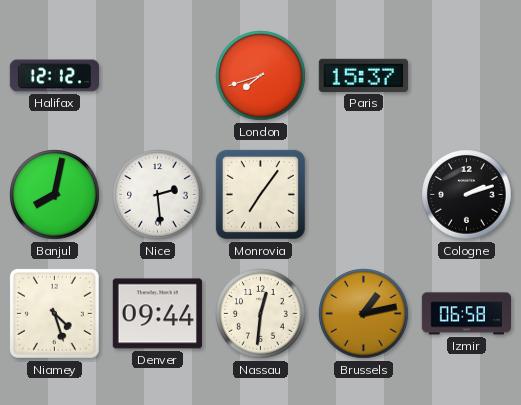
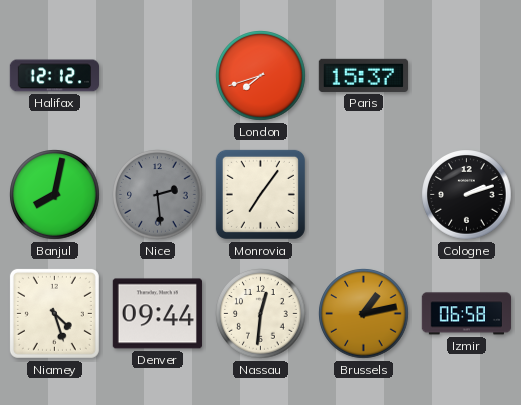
Nice dial: white -> grey (158, 195)
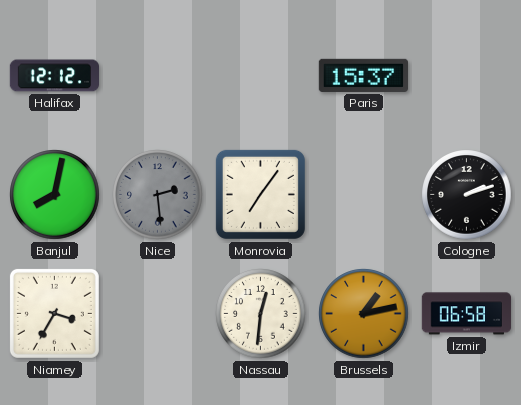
London: 7:42 -> none (261, 76)
Niamey: 4:27 -> 3:35 (54, 313)
Denver: 09:44 -> none (157, 314)
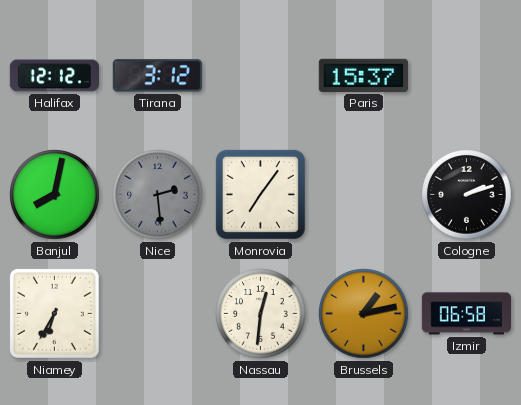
Tirana: none -> 3:12 (157, 76)
Niamey: 3:35 -> 6:35 (54, 313)
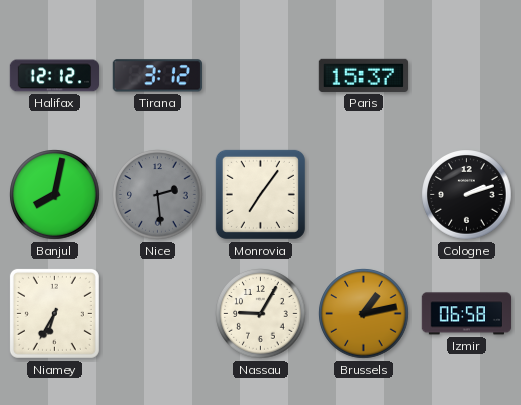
Nassau: 12:31 -> 9:05 (261, 314)
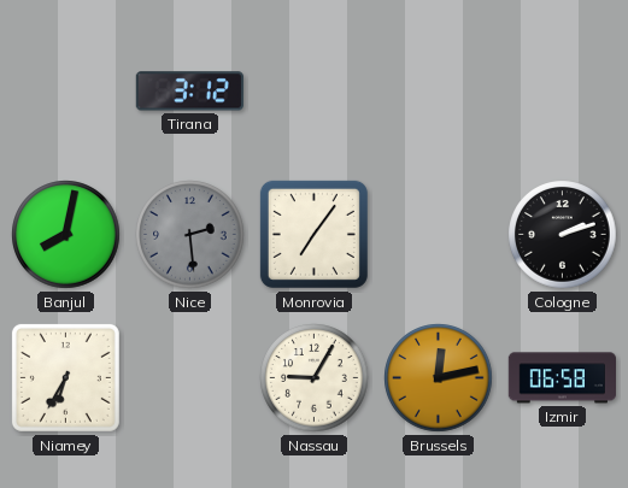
Halifax: 12:12 -> none (54, 76)
Paris: 15:37 -> none (363, 75)
Brussels: 1:13 -> 12:13 (439, 378)
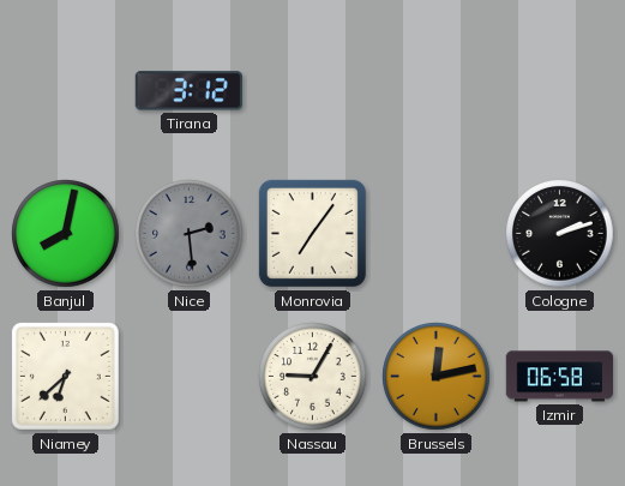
Niamey: 6:35 -> 6:38 (65, 376)
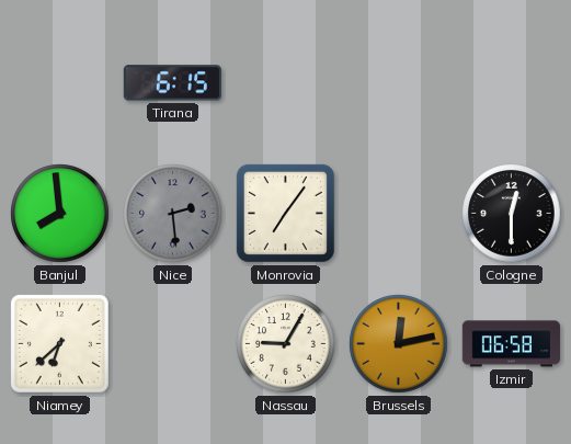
Tirana: 3:12 -> 6:15 (172, 83)
Banjul: 8:02 -> 7:59 (60, 214)
Cologne: 2:12 -> 12:30 (512, 214)
